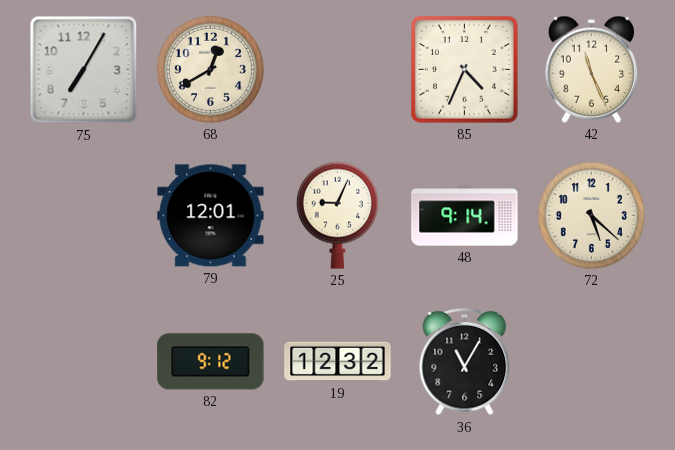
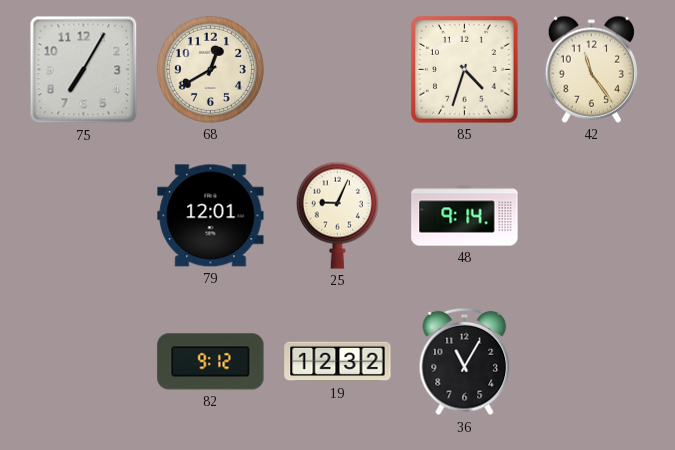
85: 4:34 -> 4:33 (465, 70)
42: 11:26 -> 11:24 (591, 69)
72: 5:22 -> none (591, 215)
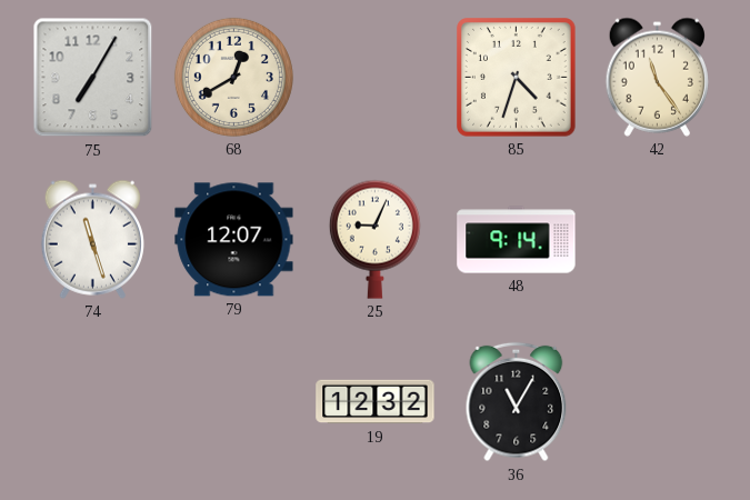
74: none -> 11:27 (92, 239)
79: 12:01 -> 12:07 (234, 240)
82: 9:12 -> none (211, 362)
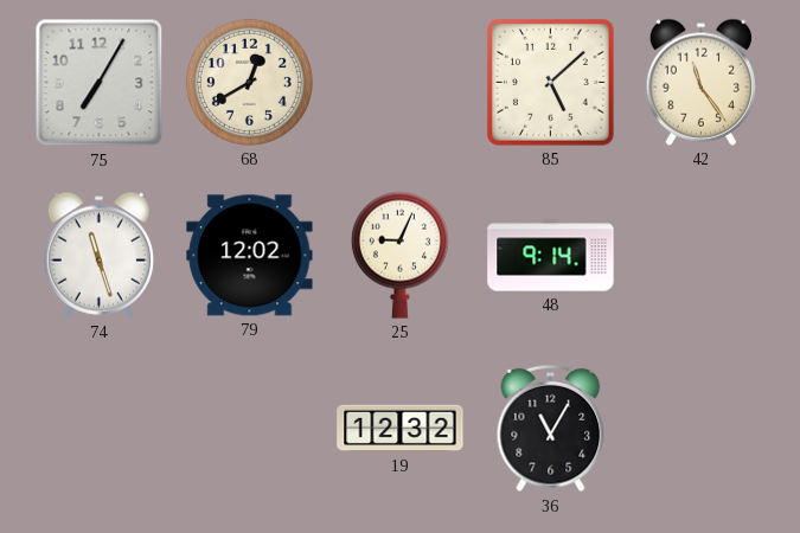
85: 4:33 -> 5:08 (551, 83)
79: 12:07 -> 12:02 (250, 256)
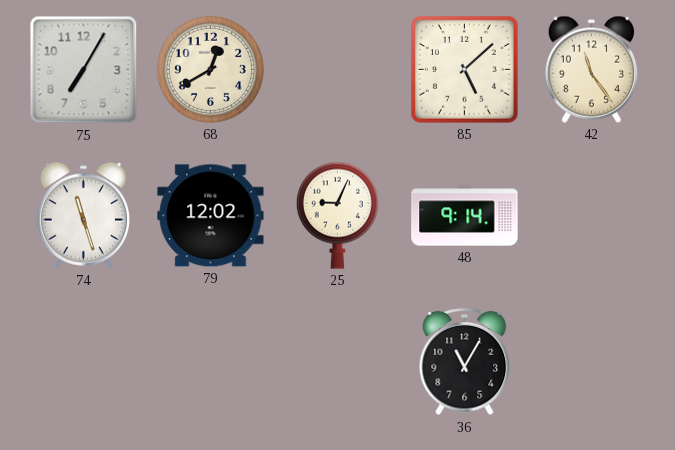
19: 12:32 -> none (401, 429)
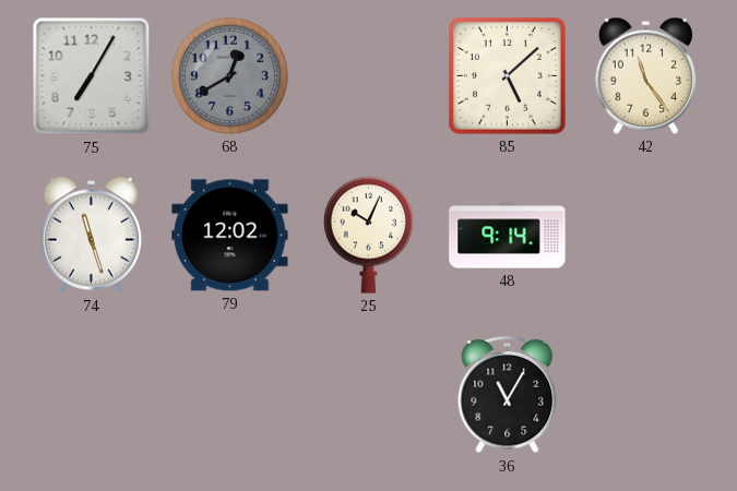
68 dial: cream -> grey (229, 75)
25: 9:04 -> 10:04 (368, 235)
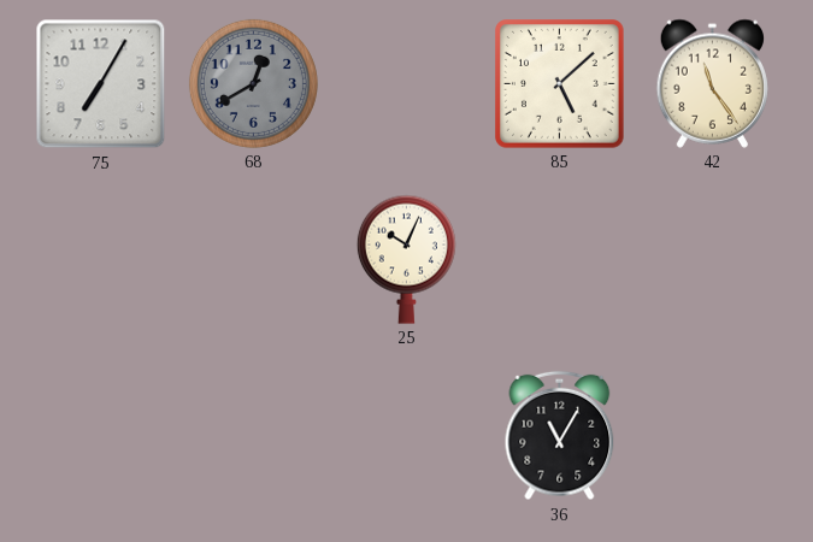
74: 11:27 -> none (91, 235)
79: 12:02 -> none (230, 236)
48: 9:14 -> none (508, 236)
